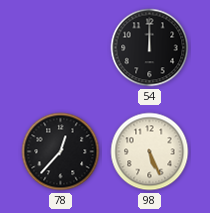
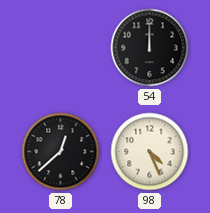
78: 12:37 -> 12:38 (61, 152)
98: 5:26 -> 4:26 (150, 152)
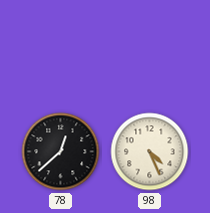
54: 12:00 -> none (150, 48)
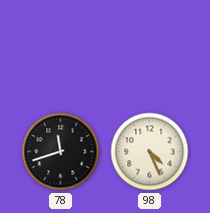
78: 12:38 -> 11:42 (61, 152)
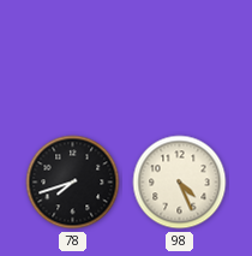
78: 11:42 -> 7:42 (73, 183)
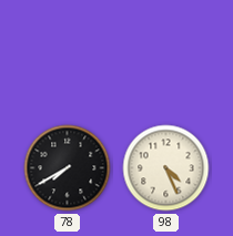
78: 7:42 -> 7:40 (68, 168)
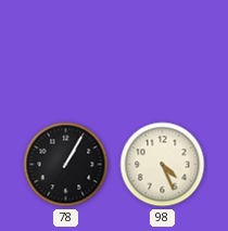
78: 7:40 -> 1:05 (66, 165)
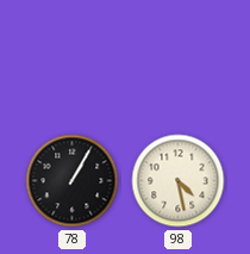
98: 4:26 -> 4:28 (179, 181)
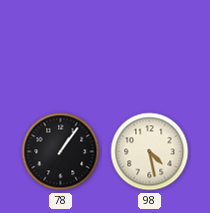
78: 1:05 -> 1:06 (61, 152)
